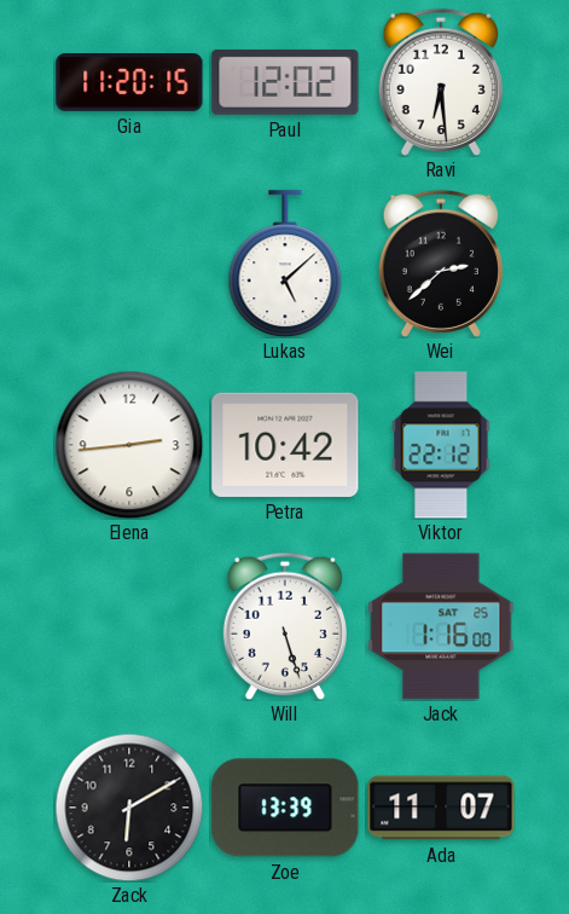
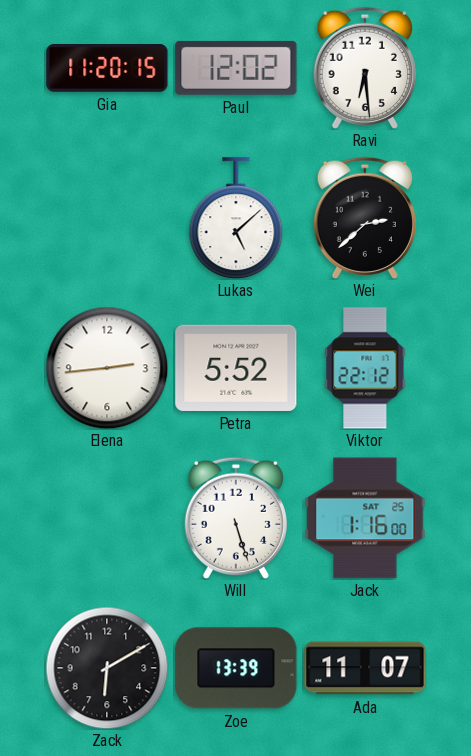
Petra: 10:42 -> 5:52 (236, 368)
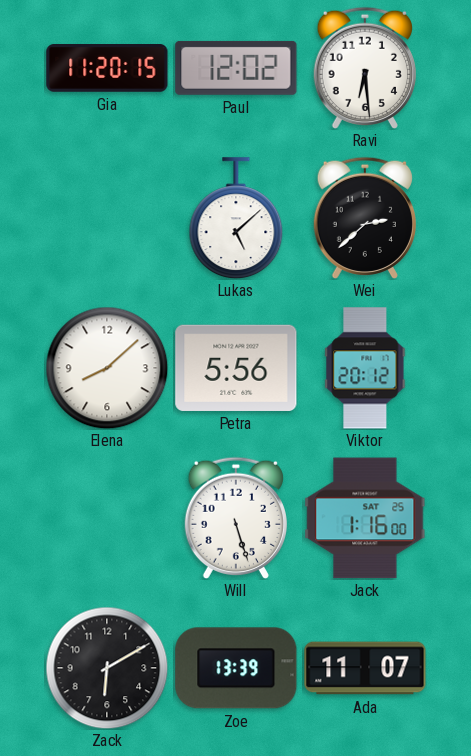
Elena: 2:44 -> 8:08 (107, 368)
Petra: 5:52 -> 5:56 (236, 368)
Viktor: 22:12 -> 20:12 (365, 368)
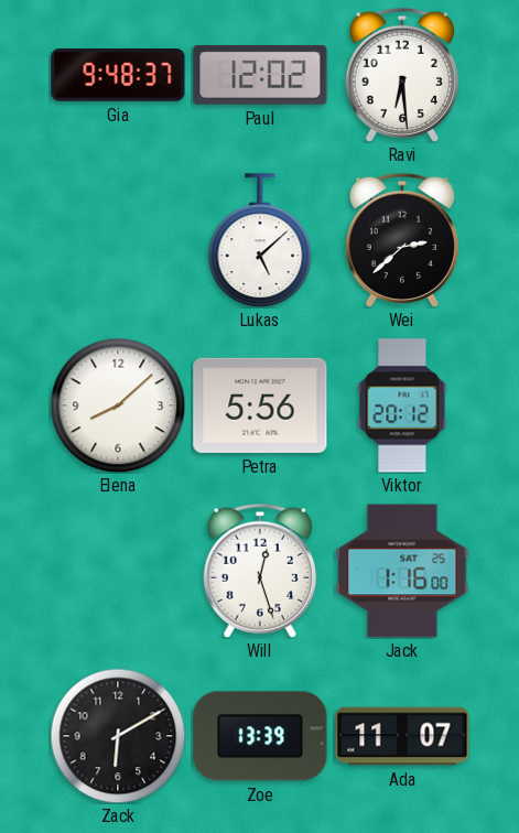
Gia: 11:20 -> 9:48 (118, 75)
Will: 5:27 -> 12:27 (259, 570)
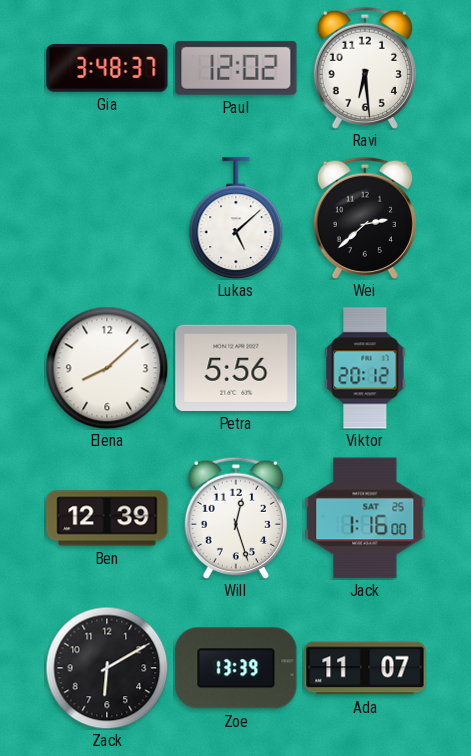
Gia: 9:48 -> 3:48 (107, 68)
Ben: none -> 12:39 (107, 518)
